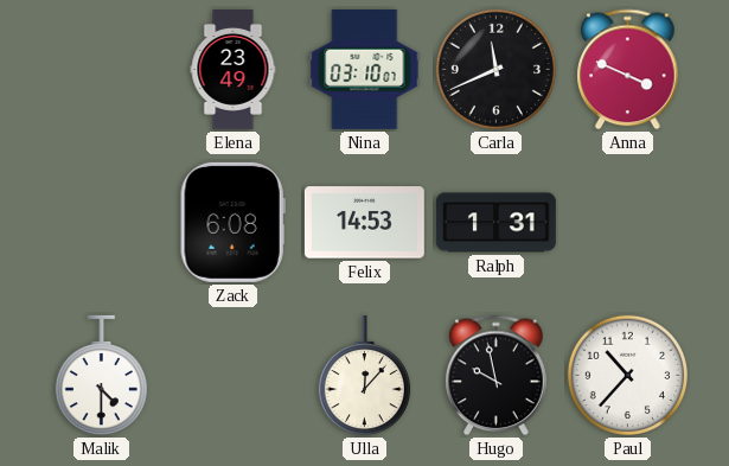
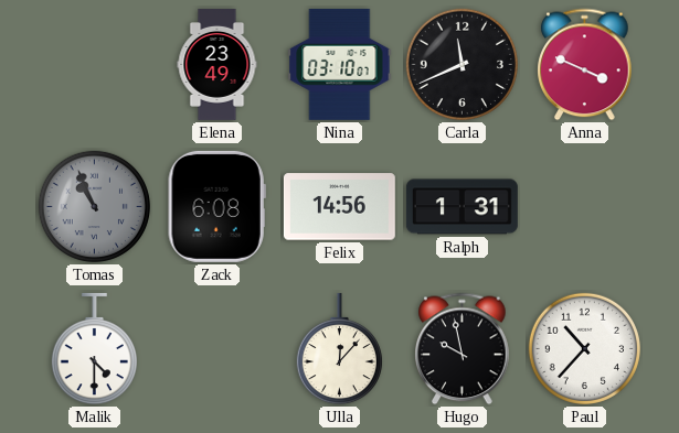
Tomas: none -> 10:56 (94, 206)
Felix: 14:53 -> 14:56 (339, 207)
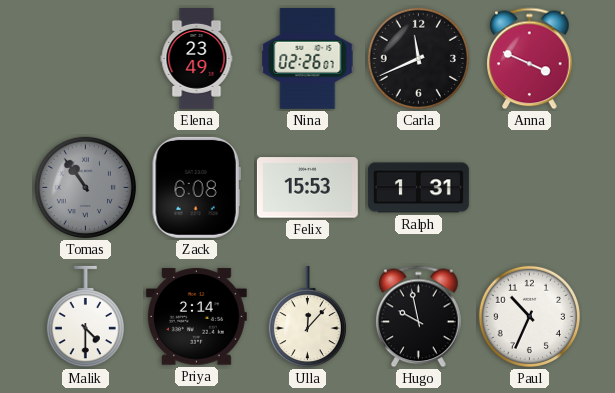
Nina: 03:10 -> 02:26 (308, 58)
Tomas: 10:56 -> 10:54 (85, 187)
Felix: 14:56 -> 15:53 (307, 188)
Priya: none -> 2:14 (196, 317)
Paul: 10:37 -> 10:34 (529, 316)
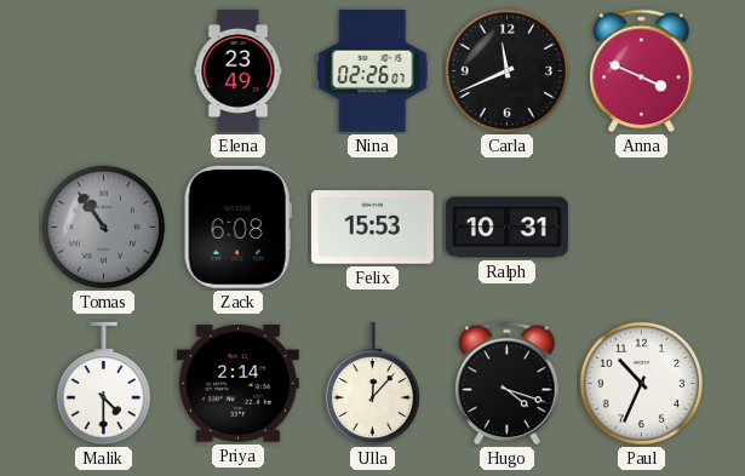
Ralph: 1:31 -> 10:31 (506, 228)
Hugo: 9:58 -> 4:18 (508, 384)
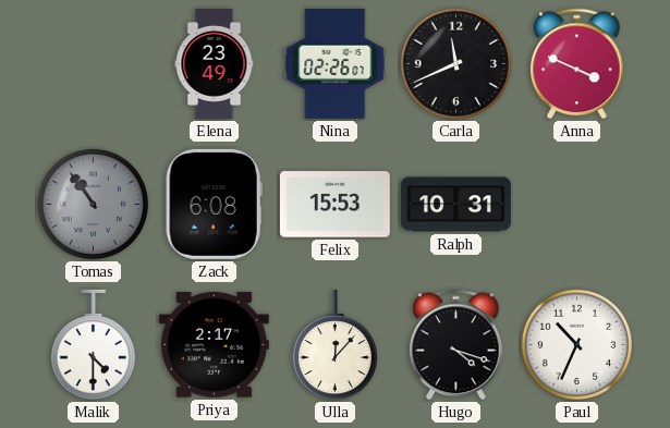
Priya: 2:14 -> 2:17 (214, 345)
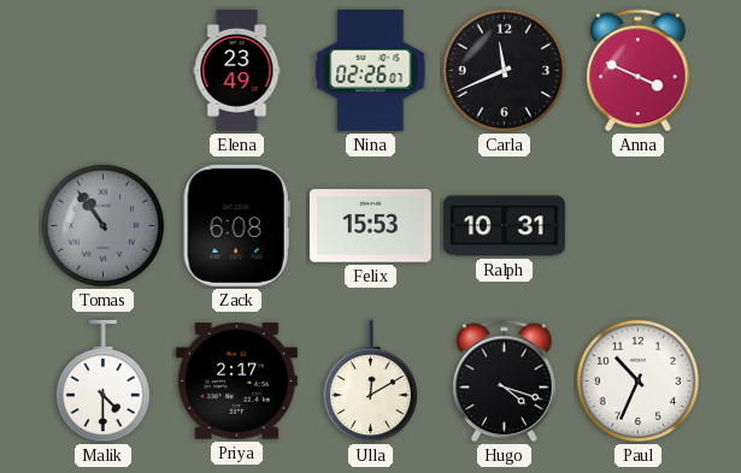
Ulla: 12:07 -> 12:10 (370, 382)
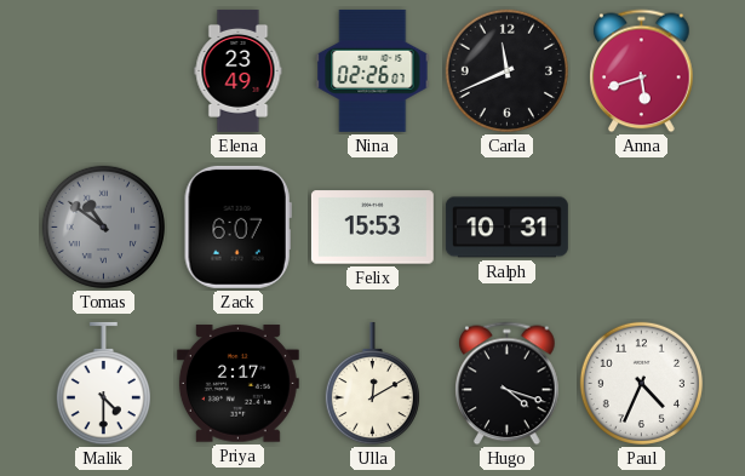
Anna: 3:49 -> 5:42 (642, 71)
Tomas: 10:54 -> 10:51 (103, 226)
Zack: 6:08 -> 6:07 (237, 226)
Paul: 10:34 -> 4:34 (641, 383)
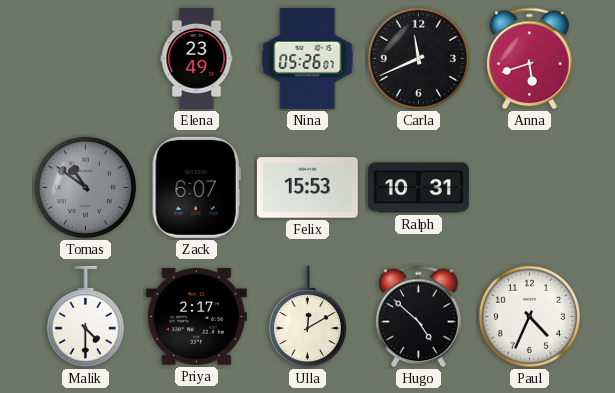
Nina: 02:26 -> 05:26 (308, 58)
Hugo: 4:18 -> 4:52 (419, 317)
